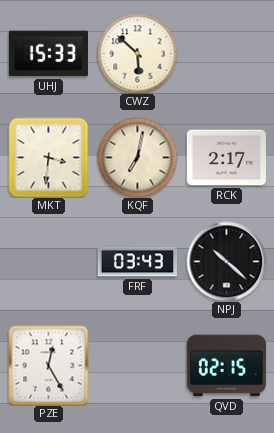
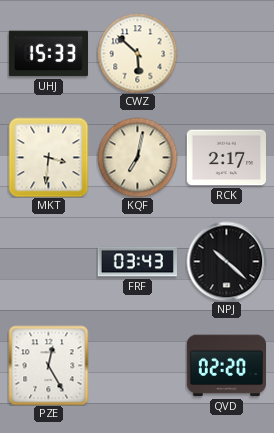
QVD: 02:15 -> 02:20 (226, 366)
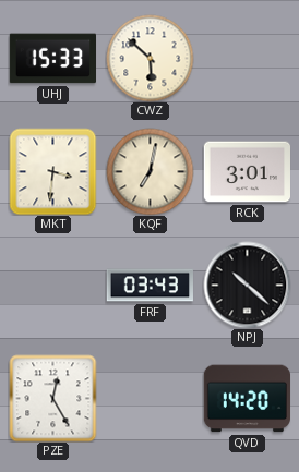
RCK: 2:17 -> 3:01 (247, 172)
QVD: 02:20 -> 14:20 (247, 399)
